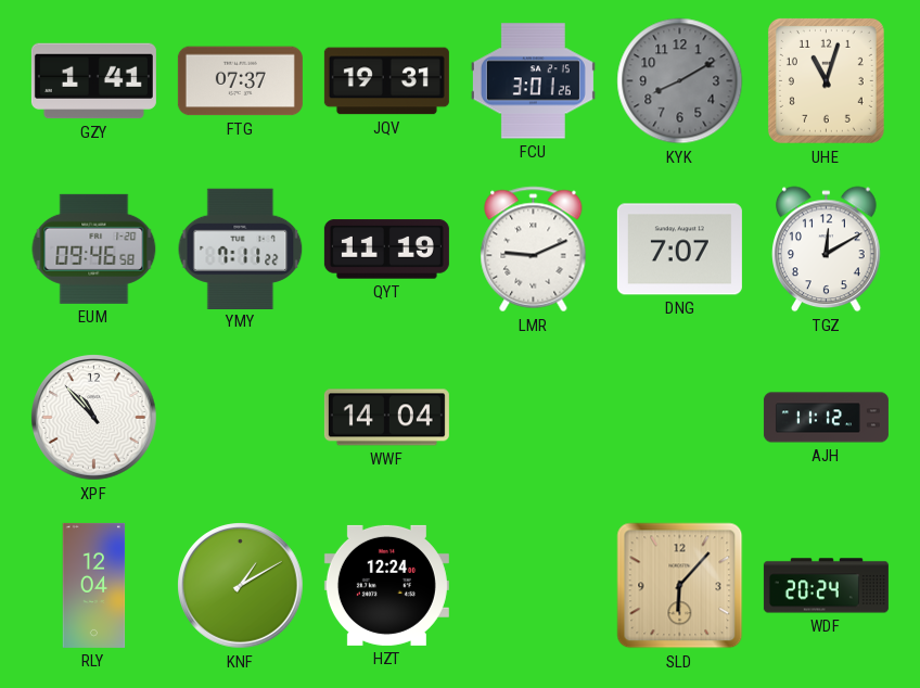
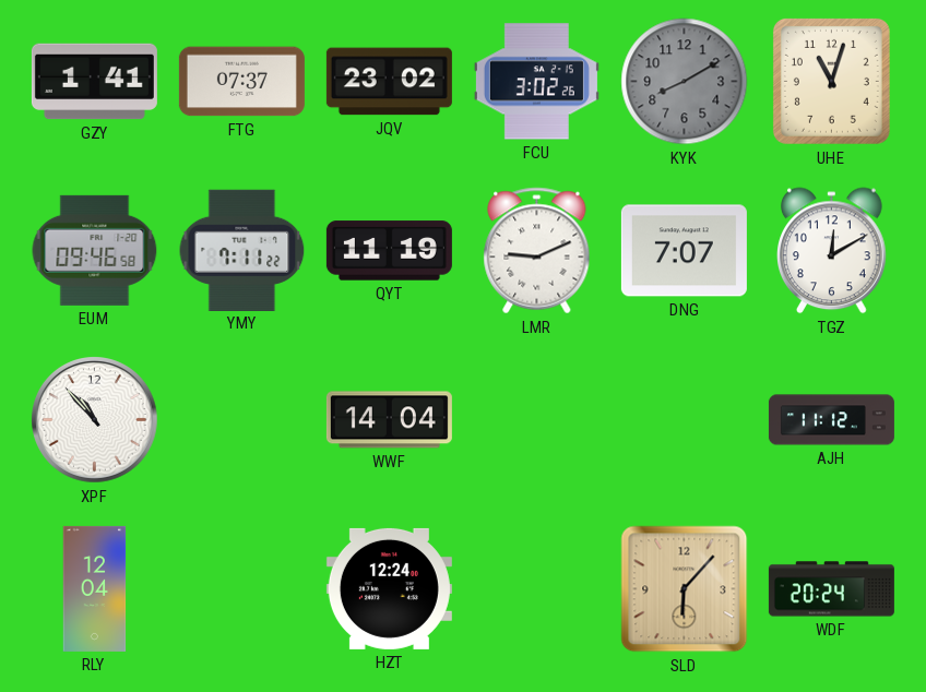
JQV: 19:31 -> 23:02 (389, 82)
FCU: 3:01 -> 3:02 (536, 82)
KNF: 1:10 -> none (241, 586)
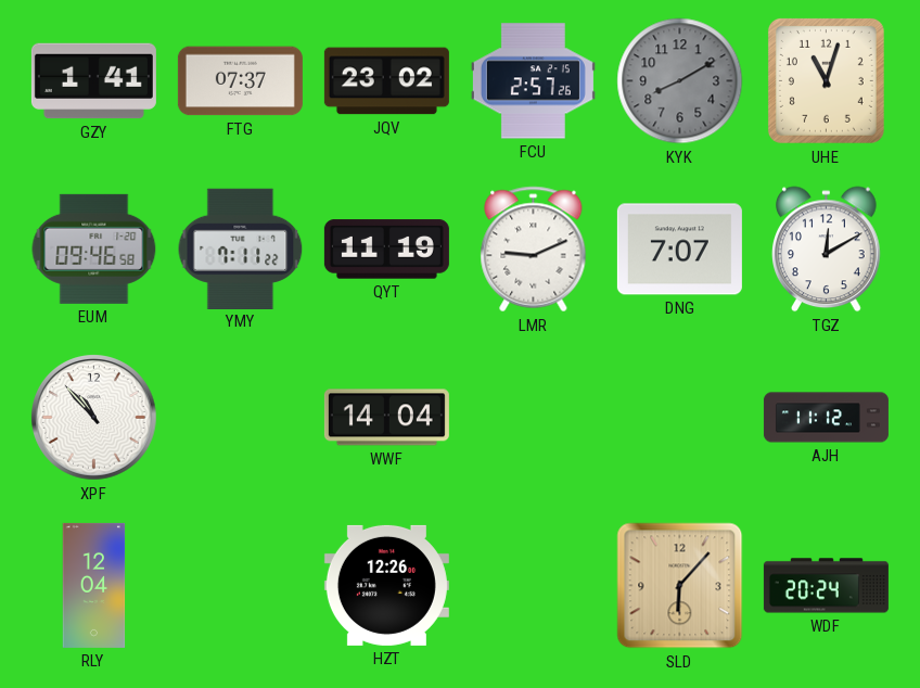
FCU: 3:02 -> 2:57 (533, 81)
HZT: 12:24 -> 12:26 (386, 585)
